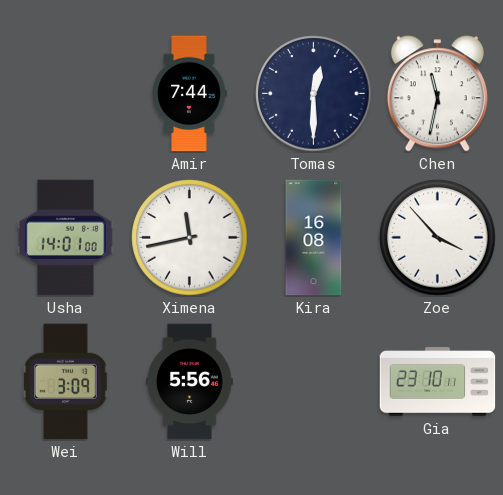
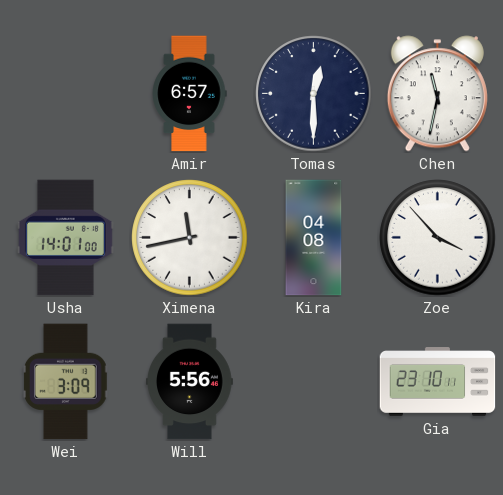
Amir: 7:44 -> 6:57 (189, 94)
Kira: 16:08 -> 04:08 (314, 238)
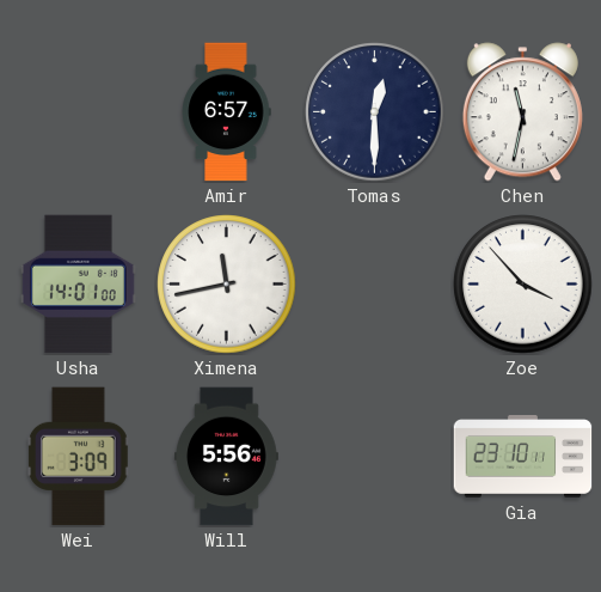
Kira: 04:08 -> none (314, 238)
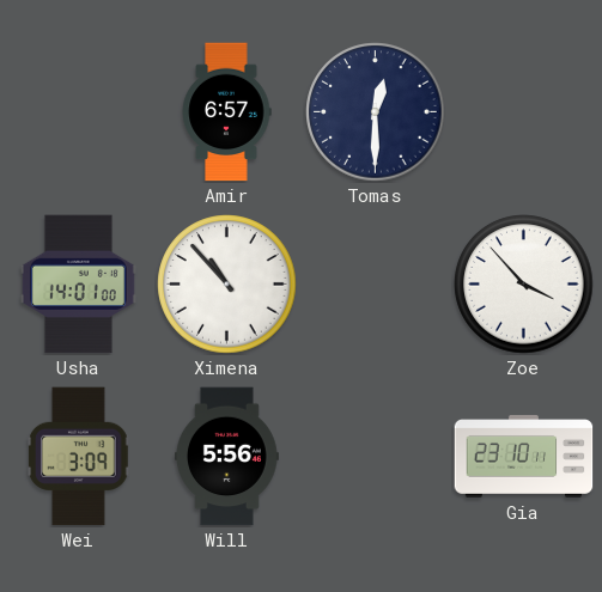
Chen: 11:32 -> none (522, 112)
Ximena: 11:43 -> 10:53 (227, 285)
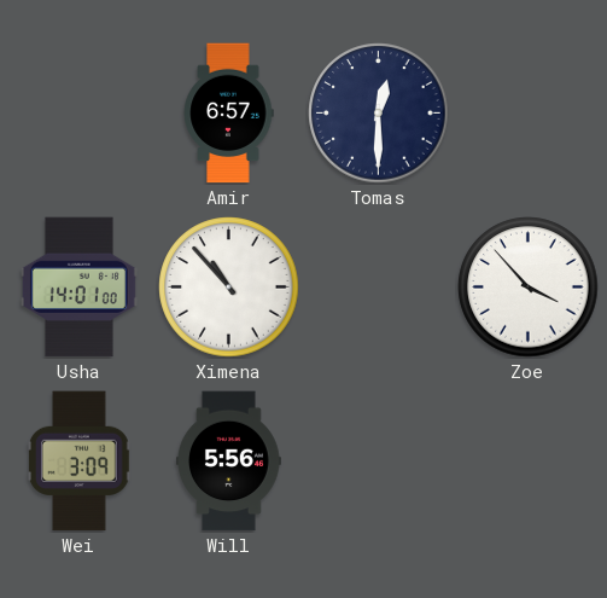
Gia: 23:10 -> none (524, 457)
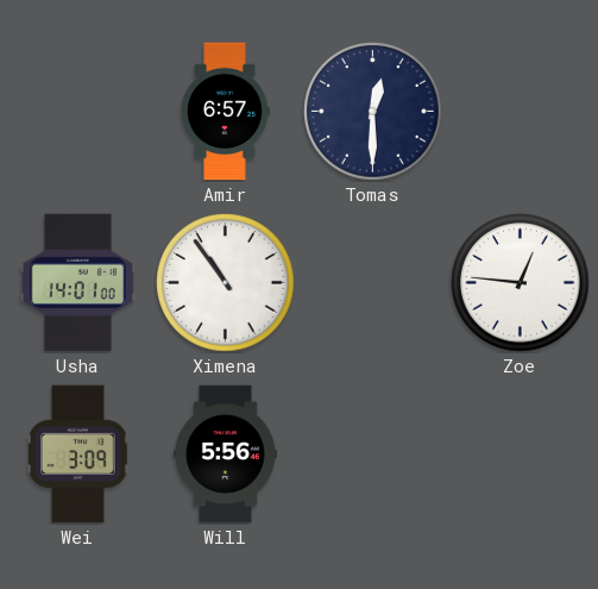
Ximena: 10:53 -> 10:54 (226, 283)
Zoe: 3:53 -> 12:46 (521, 283)
